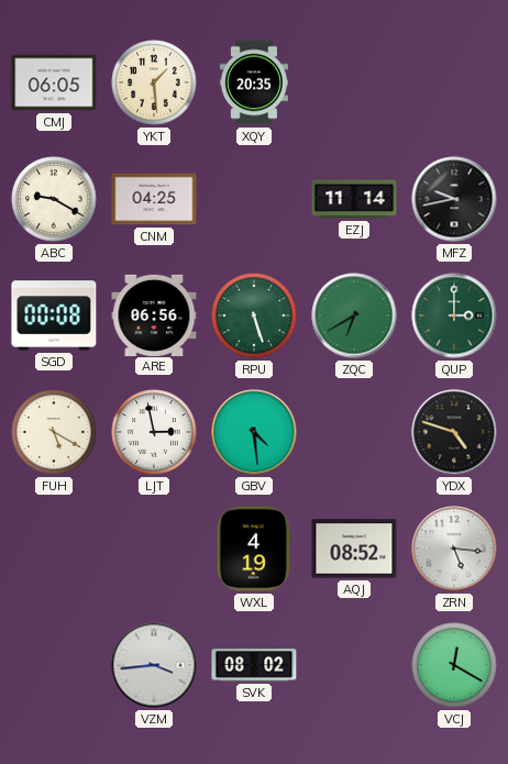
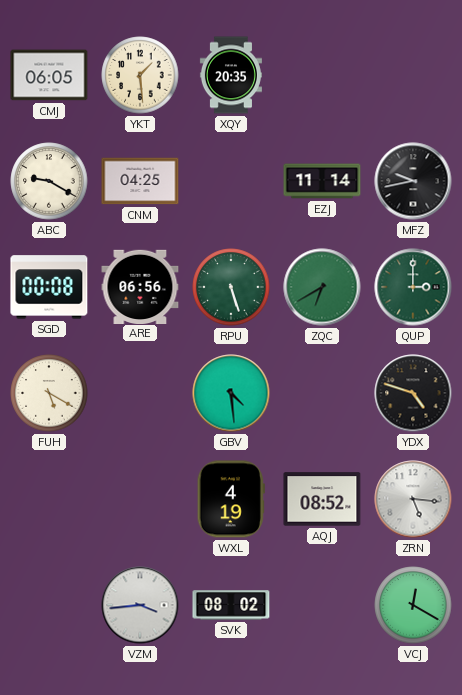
LJT: 2:58 -> none (154, 432)
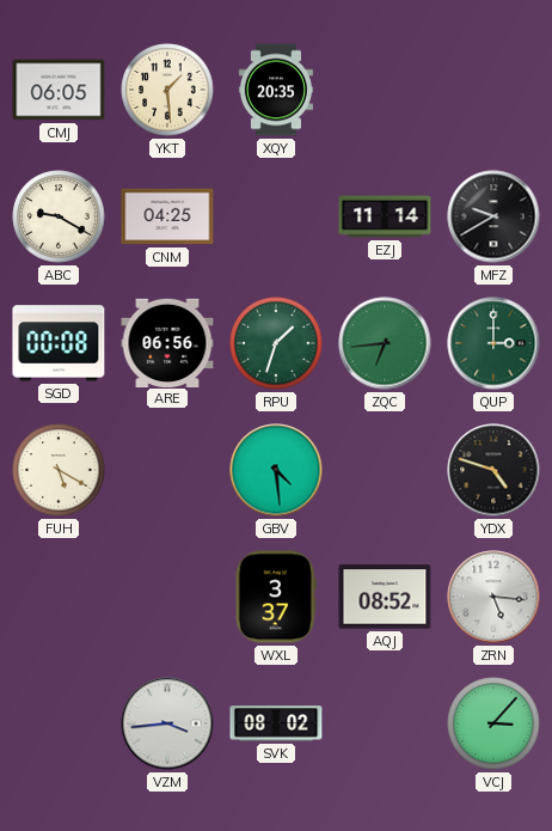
MFZ: 9:43 -> 9:40 (493, 216)
RPU: 5:27 -> 1:33 (276, 343)
ZQC: 6:40 -> 6:44 (385, 343)
WXL: 4:19 -> 3:37 (276, 597)
VCJ: 12:20 -> 3:07 (493, 723)
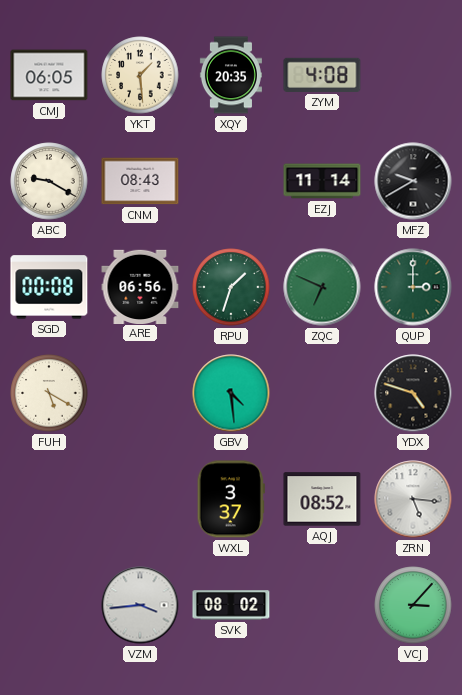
ZYM: none -> 4:08 (322, 75)
CNM: 04:25 -> 08:43 (140, 181)
ZQC: 6:44 -> 6:49 (322, 287)
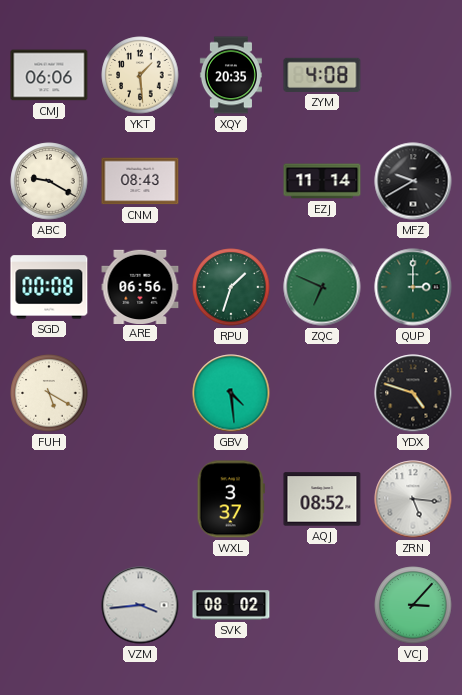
CMJ: 06:05 -> 06:06 (49, 75)
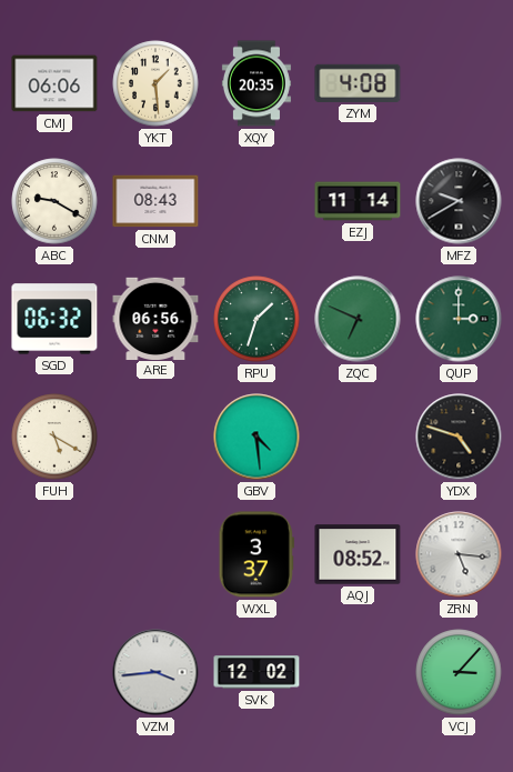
SGD: 00:08 -> 06:32 (54, 319)
SVK: 08:02 -> 12:02 (256, 672)
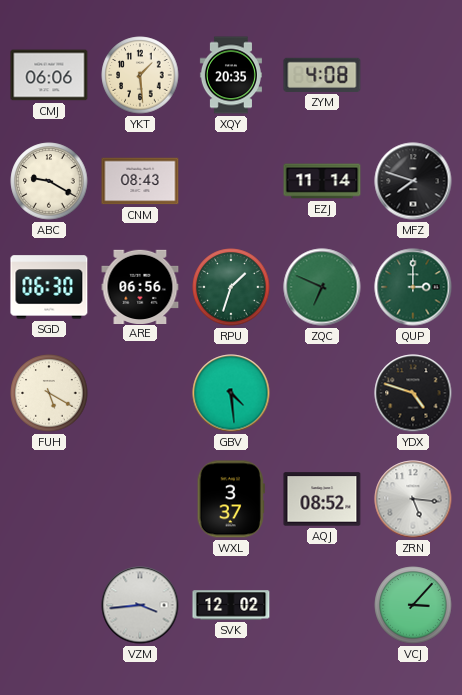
MFZ: 9:40 -> 7:48 (413, 181)
SGD: 06:32 -> 06:30 (49, 287)
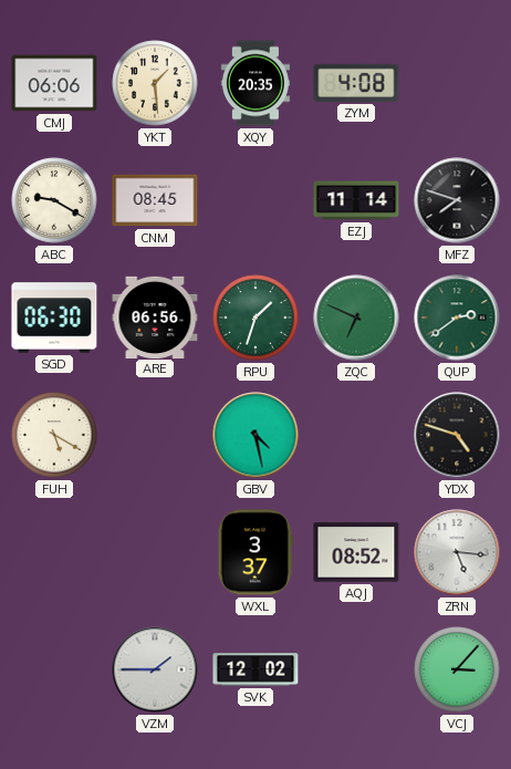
CNM: 08:43 -> 08:45 (155, 200)
QUP: 3:00 -> 2:39 (457, 318)
GBV: 4:29 -> 4:28 (255, 435)
VZM: 3:44 -> 1:45 (155, 669)
